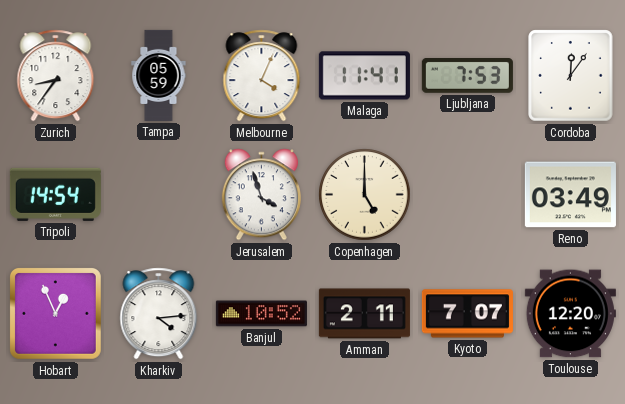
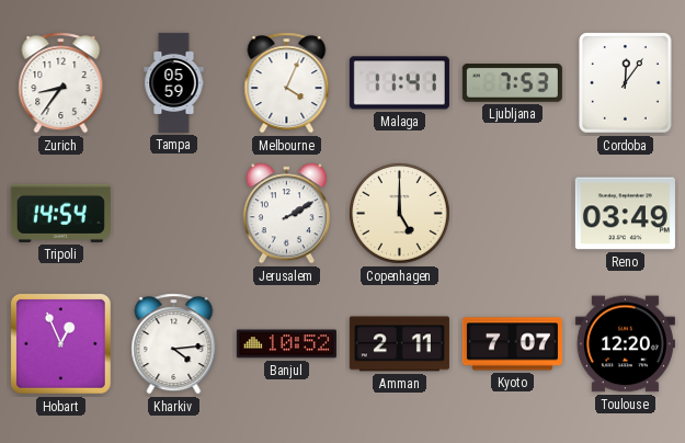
Jerusalem: 3:57 -> 2:10 (286, 214)
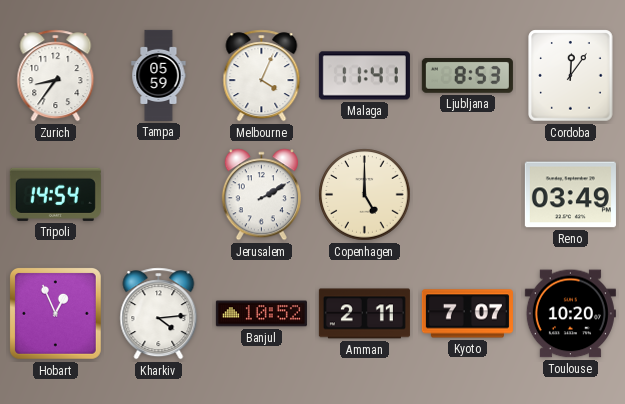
Ljubljana: 7:53 -> 8:53 (467, 76)
Toulouse: 12:20 -> 10:20 (570, 314)
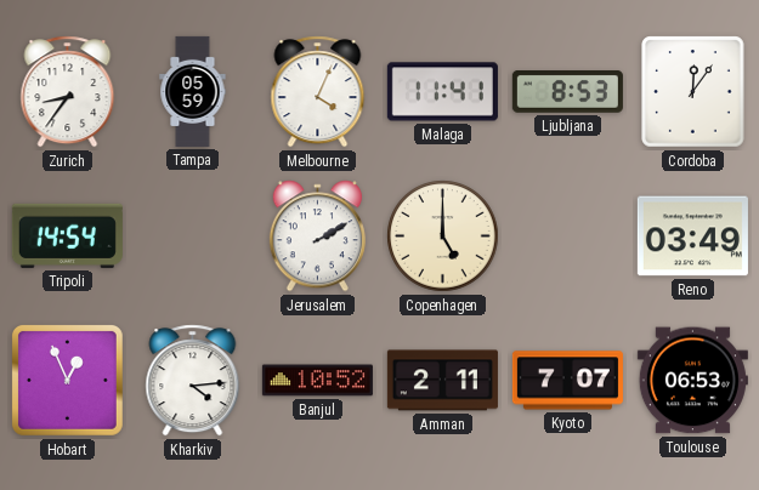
Toulouse: 10:20 -> 06:53 (692, 381)
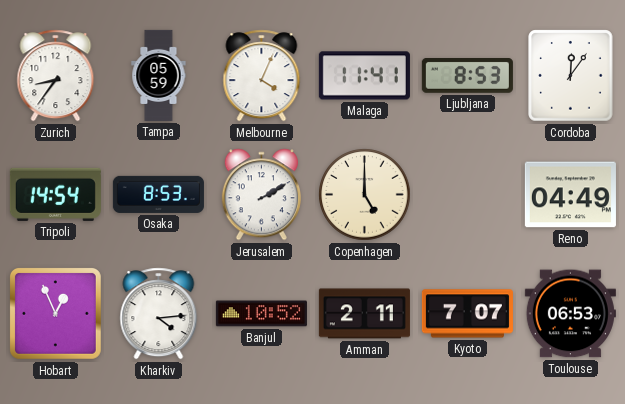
Osaka: none -> 8:53 (158, 194)
Reno: 03:49 -> 04:49 (570, 195)
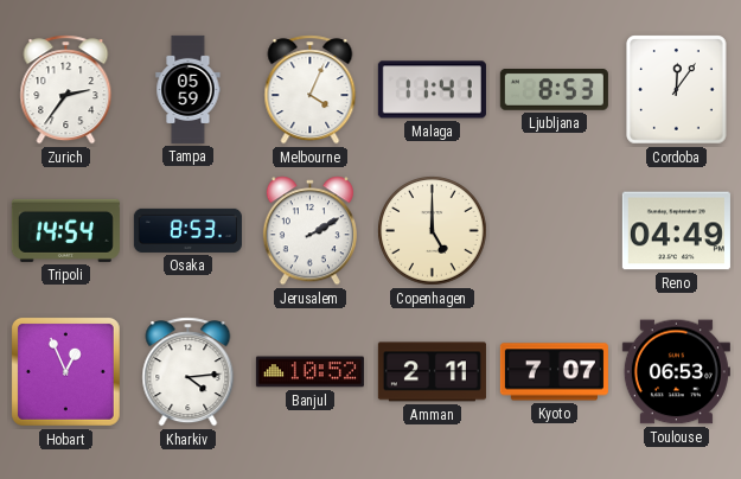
Zurich: 8:36 -> 2:36 (66, 90)
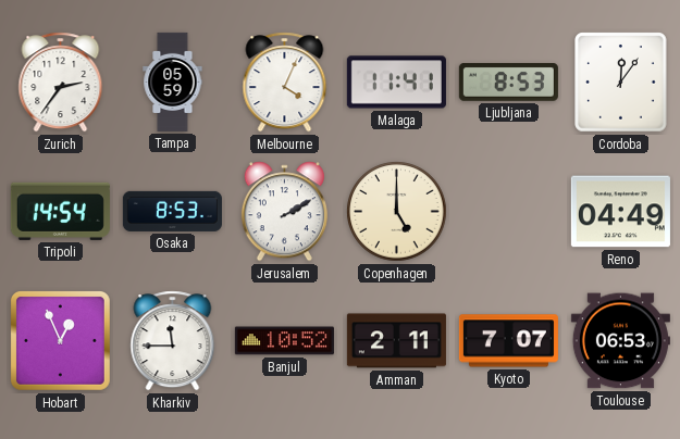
Kharkiv: 4:14 -> 11:45 (173, 341)
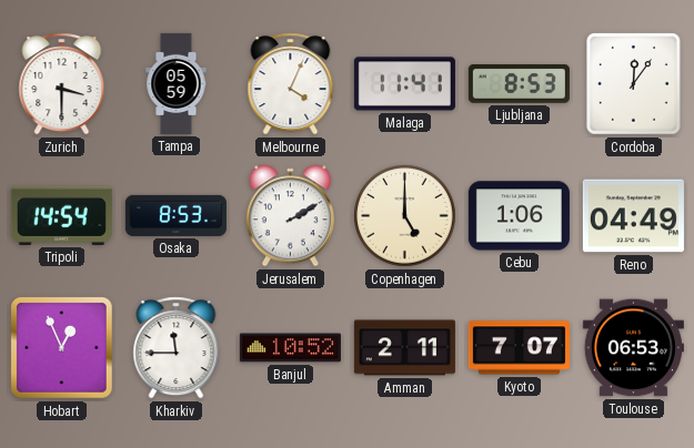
Zurich: 2:36 -> 3:30 (62, 84)
Cebu: none -> 1:06 (519, 216)
